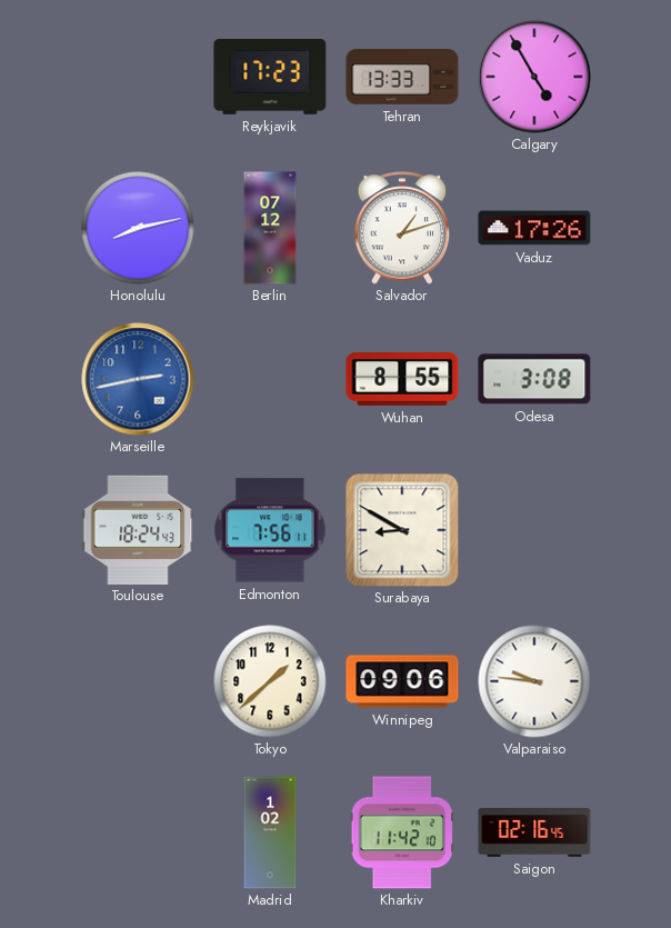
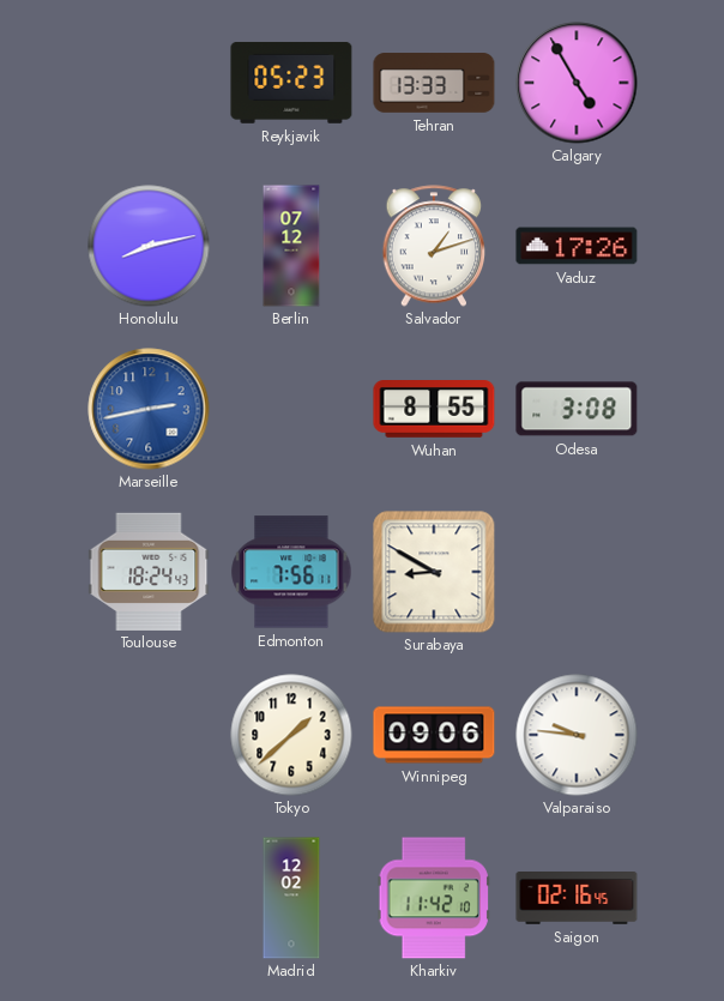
Reykjavik: 17:23 -> 05:23 (291, 83)
Madrid: 1:02 -> 12:02 (291, 898)
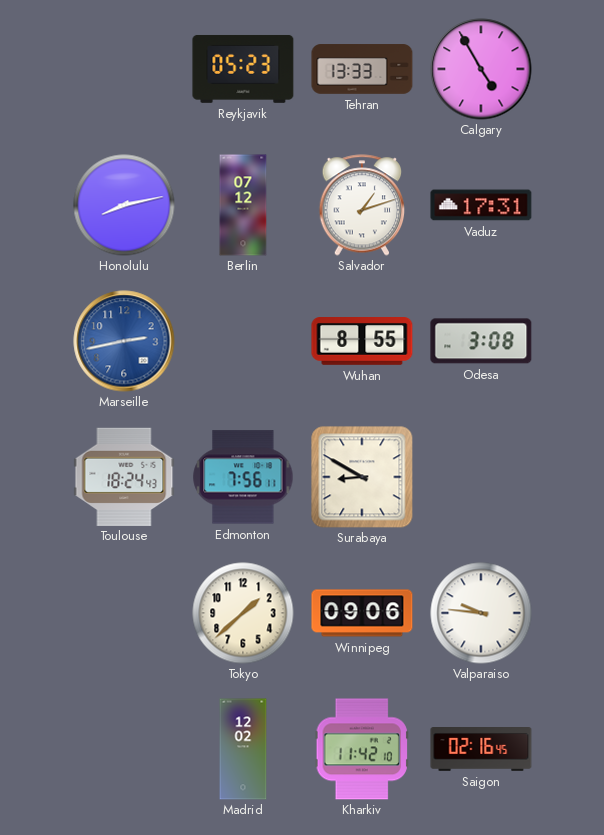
Vaduz: 17:26 -> 17:31 (481, 205)
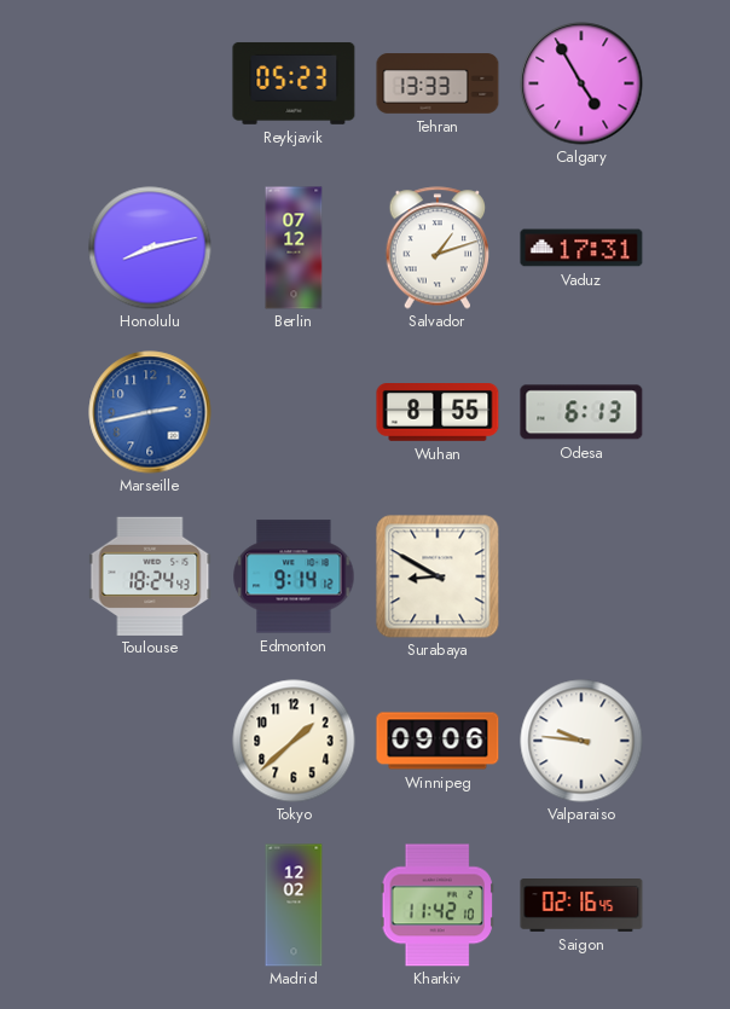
Odesa: 3:08 -> 6:13 (581, 412)
Edmonton: 7:56 -> 9:14 (294, 576)
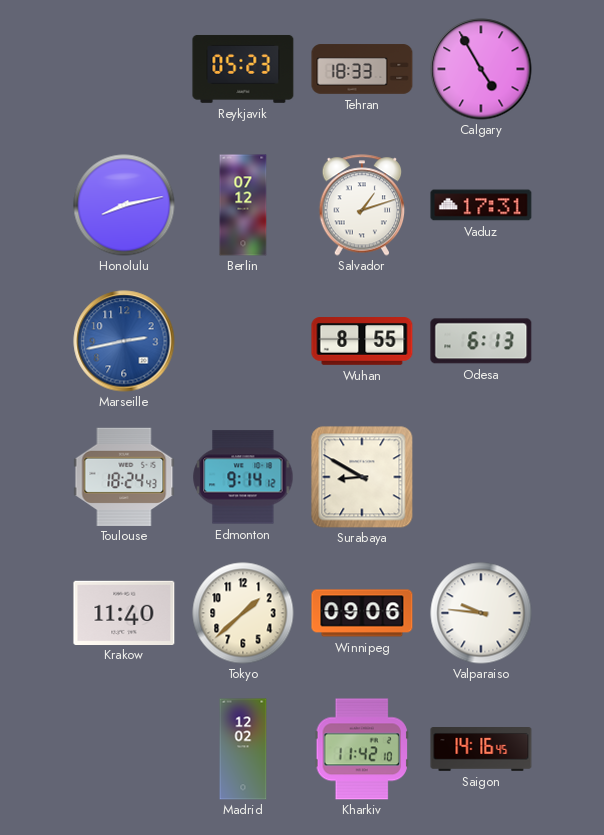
Tehran: 13:33 -> 18:33 (362, 69)
Krakow: none -> 11:40 (124, 612)
Saigon: 02:16 -> 14:16 (481, 750)
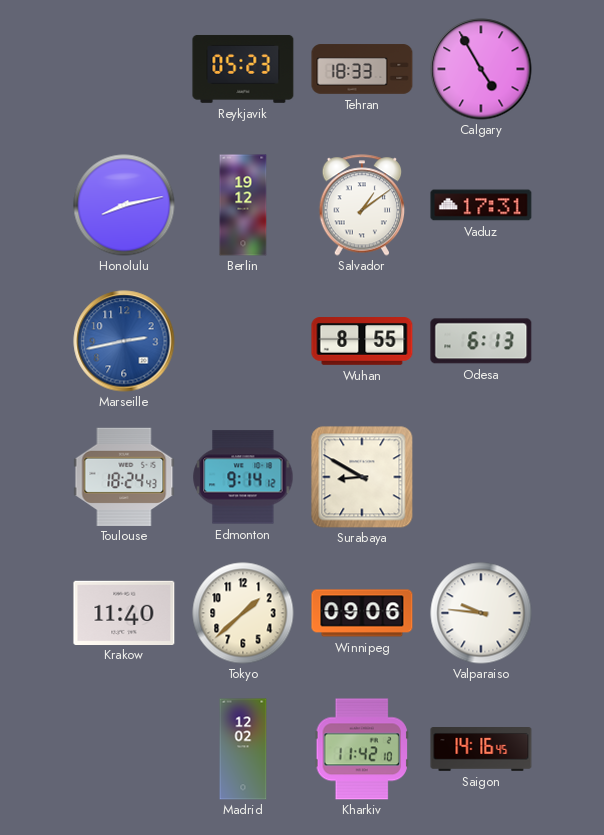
Berlin: 07:12 -> 19:12 (243, 205)
Salvador: 1:12 -> 1:09 (362, 205)
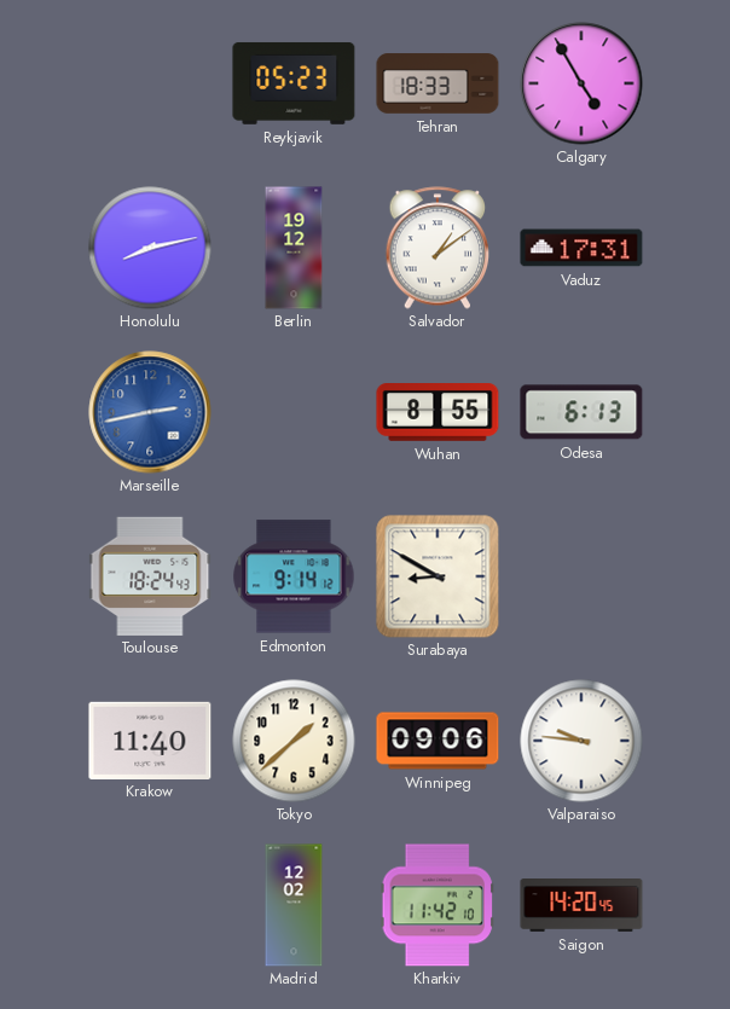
Saigon: 14:16 -> 14:20 (581, 906)
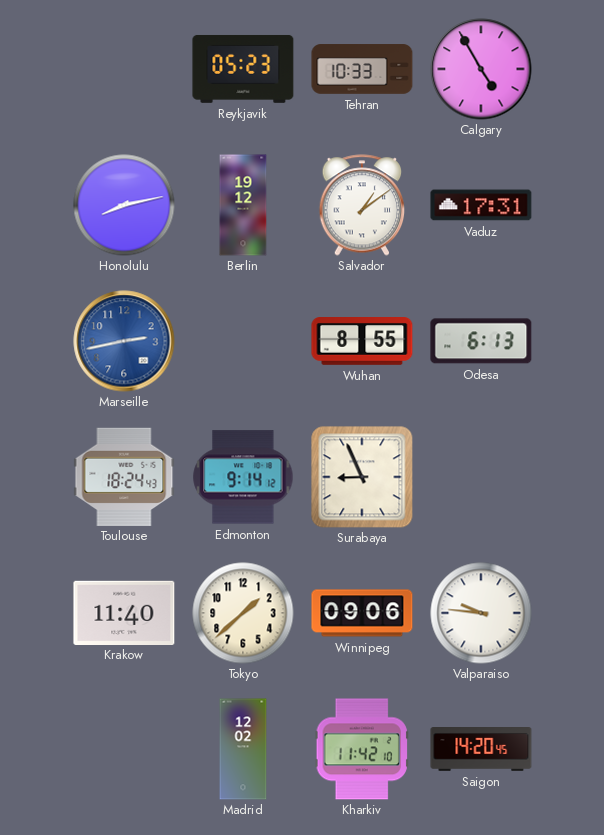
Tehran: 18:33 -> 10:33 (362, 69)
Surabaya: 8:50 -> 8:56 (362, 477)
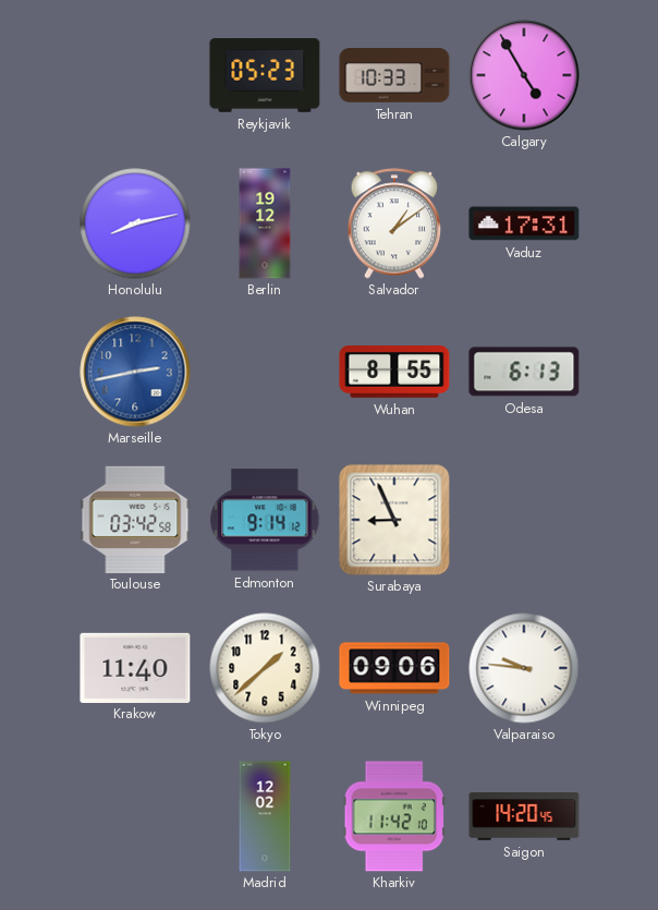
Toulouse: 18:24 -> 03:42 (135, 519)
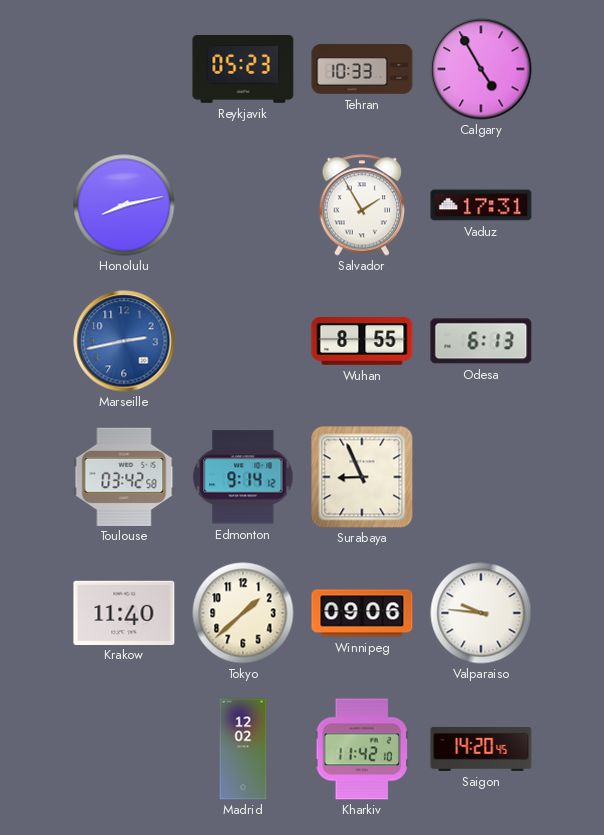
Berlin: 19:12 -> none (265, 223)
Salvador: 1:09 -> 1:55 (362, 205)
